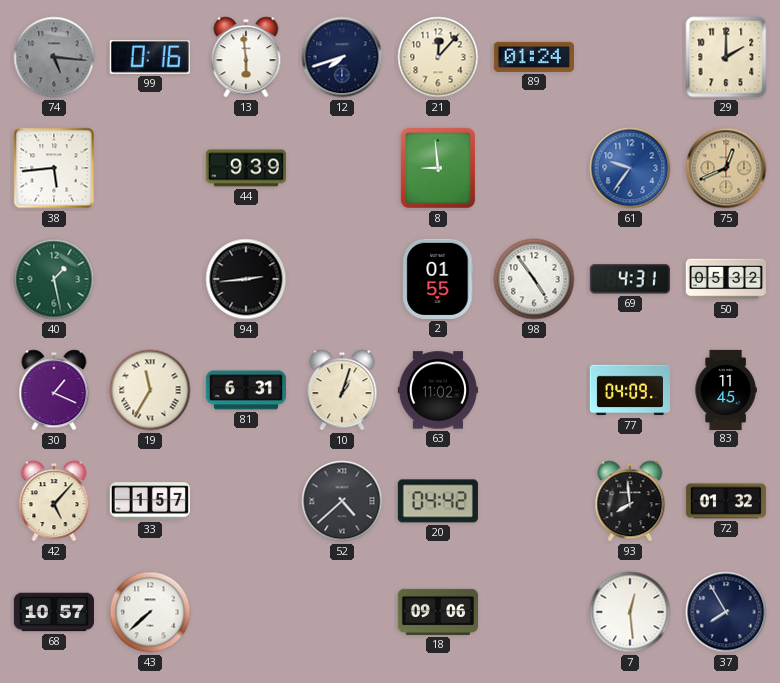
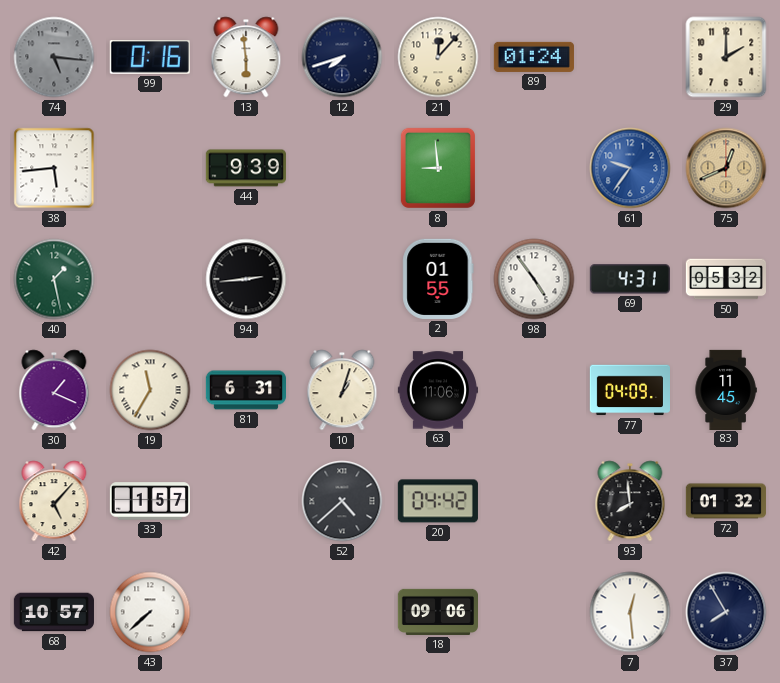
63: 11:02 -> 11:06 (437, 390)
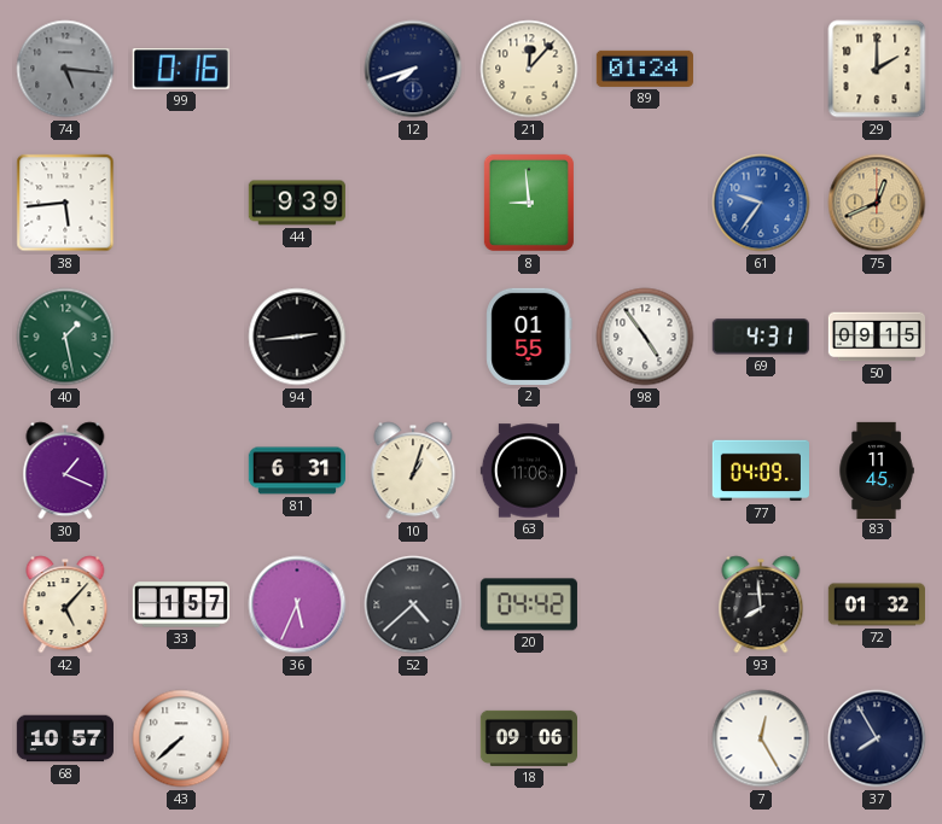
13: 5:59 -> none (246, 57)
50: 05:32 -> 09:15 (876, 337)
19: 11:35 -> none (150, 390)
36: none -> 5:34 (297, 604)
7: 12:29 -> 12:25 (761, 738)
